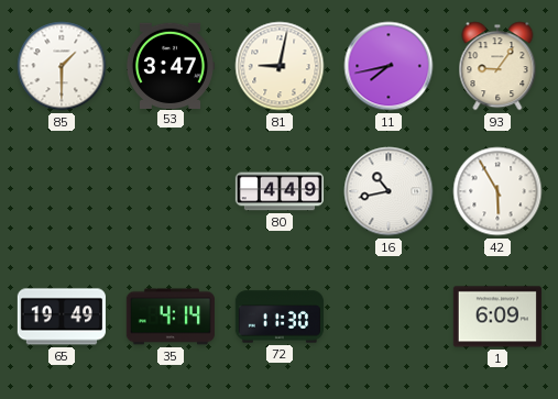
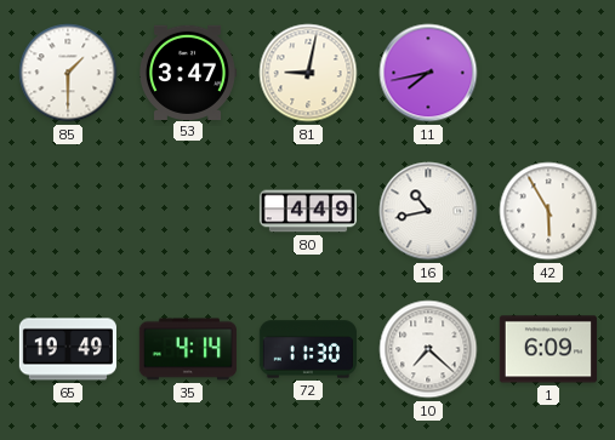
93: 9:06 -> none (497, 66)
10: none -> 7:22 (428, 349)
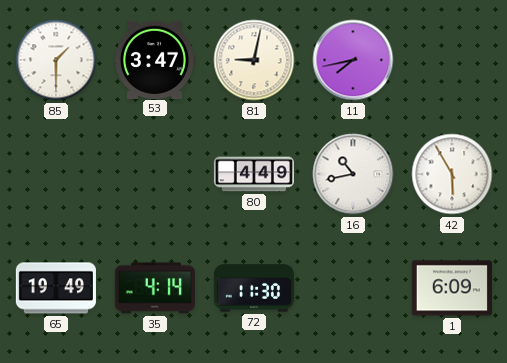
10: 7:22 -> none (428, 349)
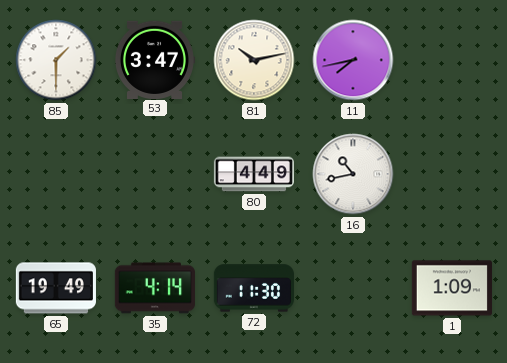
81: 9:02 -> 10:13 (254, 60)
42: 5:55 -> none (452, 174)
1: 6:09 -> 1:09 (452, 288)
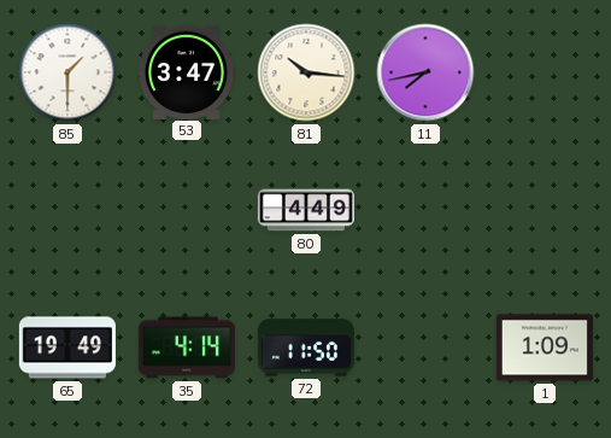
81: 10:13 -> 10:16 (306, 72)
16: 10:43 -> none (353, 174)
72: 11:30 -> 11:50 (306, 348)
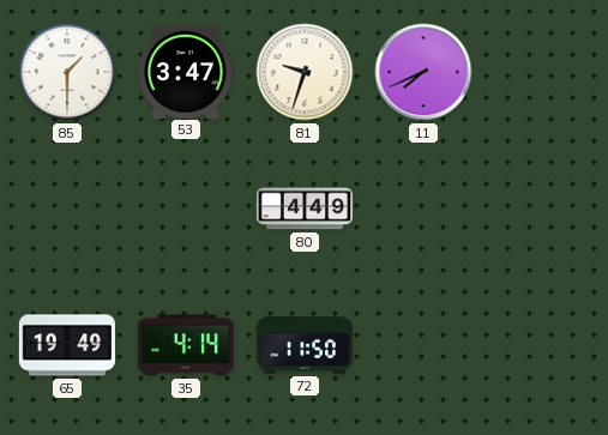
81: 10:16 -> 9:33 (305, 72)
11: 7:43 -> 7:41 (423, 72)
1: 1:09 -> none (545, 348)
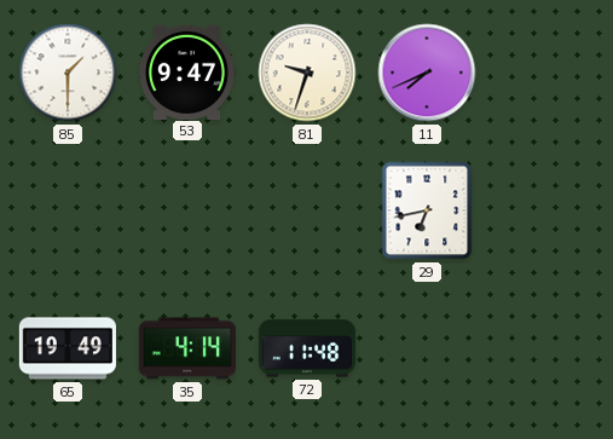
53: 3:47 -> 9:47 (186, 71)
80: 4:49 -> none (303, 209)
29: none -> 6:43 (427, 210)
72: 11:50 -> 11:48 (307, 348)
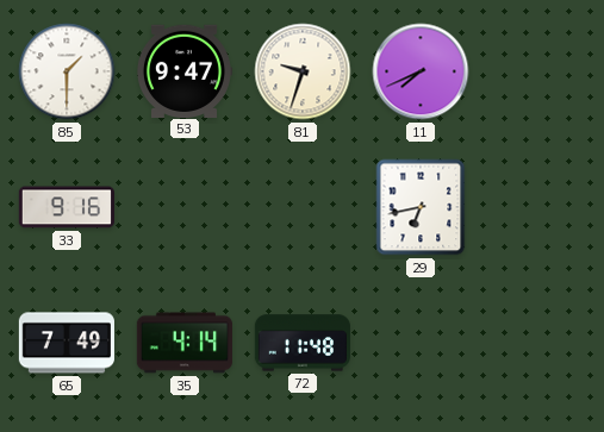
33: none -> 9:16 (67, 207)
65: 19:49 -> 7:49 (67, 343)
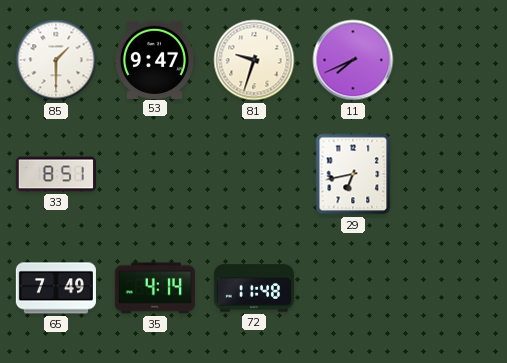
33: 9:16 -> 8:51 (56, 174)
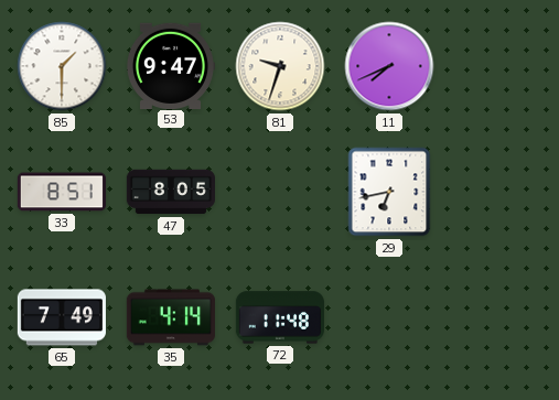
47: none -> 8:05 (170, 192)
